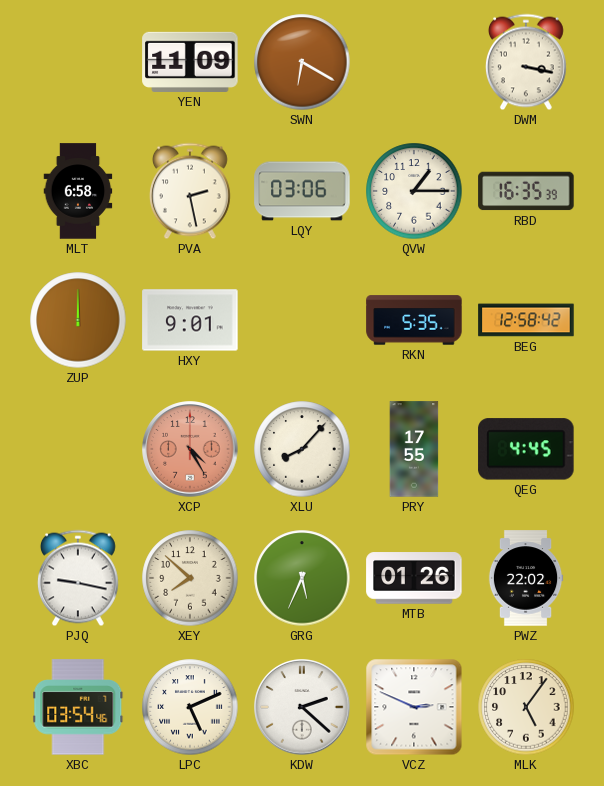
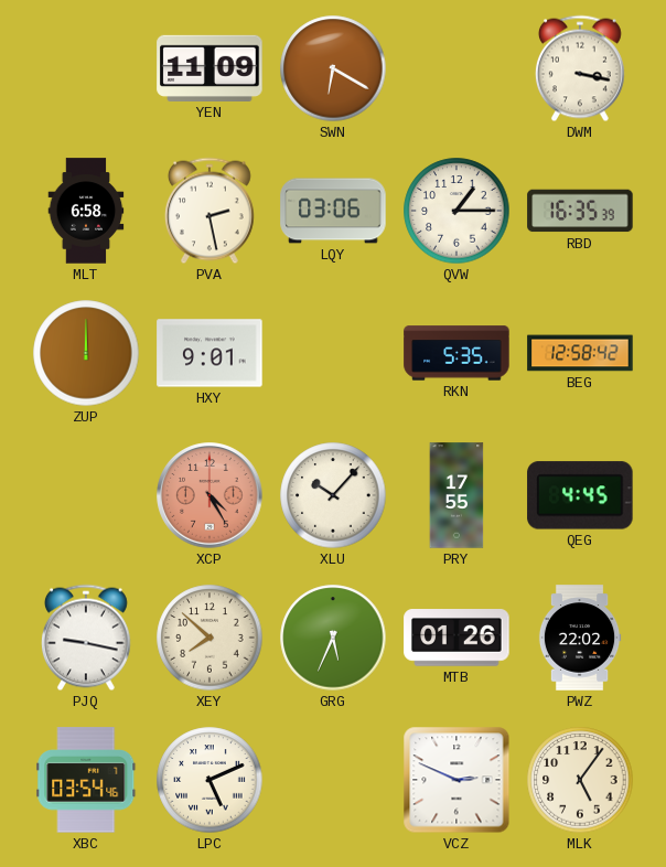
XLU: 8:07 -> 10:07 (333, 495)
KDW: 2:22 -> none (302, 707)
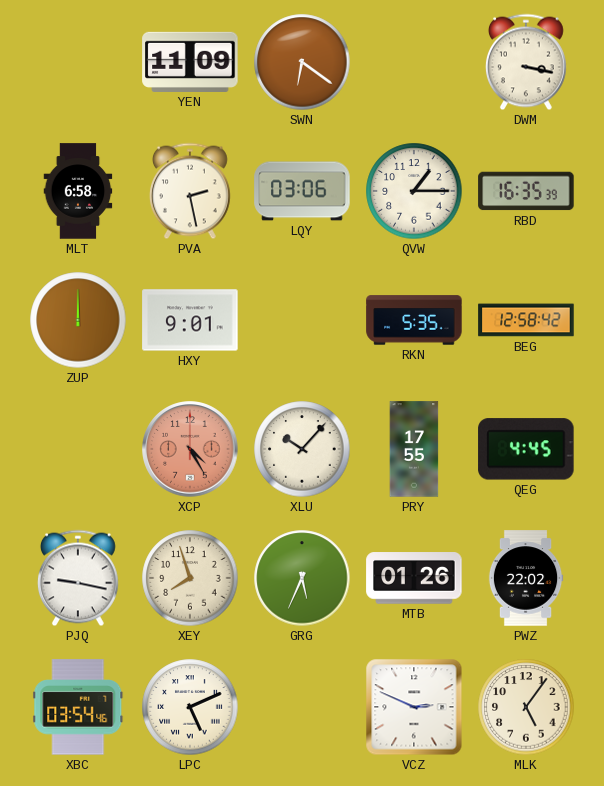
SWN: 6:20 -> 6:21 (302, 62)
XEY: 7:52 -> 7:57 (190, 578)
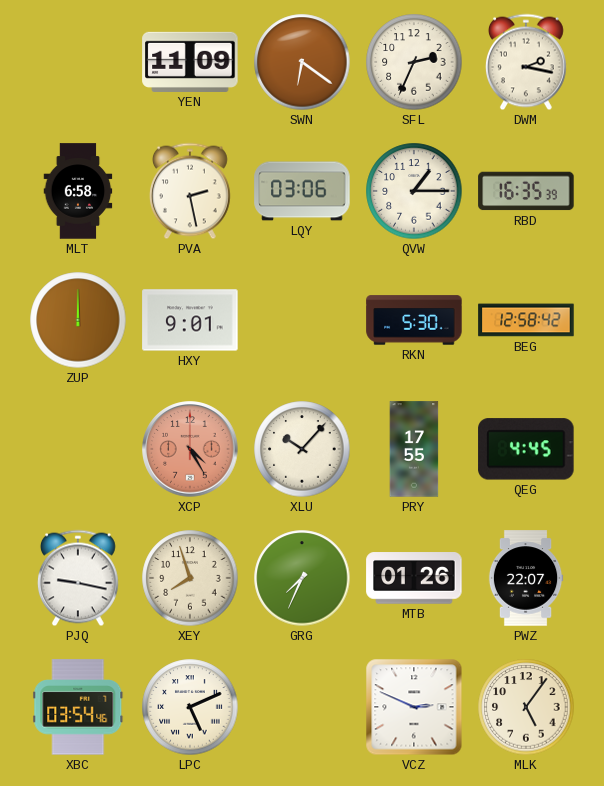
SFL: none -> 2:34 (414, 62)
DWM: 3:17 -> 2:17 (526, 62)
RKN: 5:35 -> 5:30 (414, 320)
GRG: 5:34 -> 7:34 (302, 578)
PWZ: 22:02 -> 22:07 (526, 578)
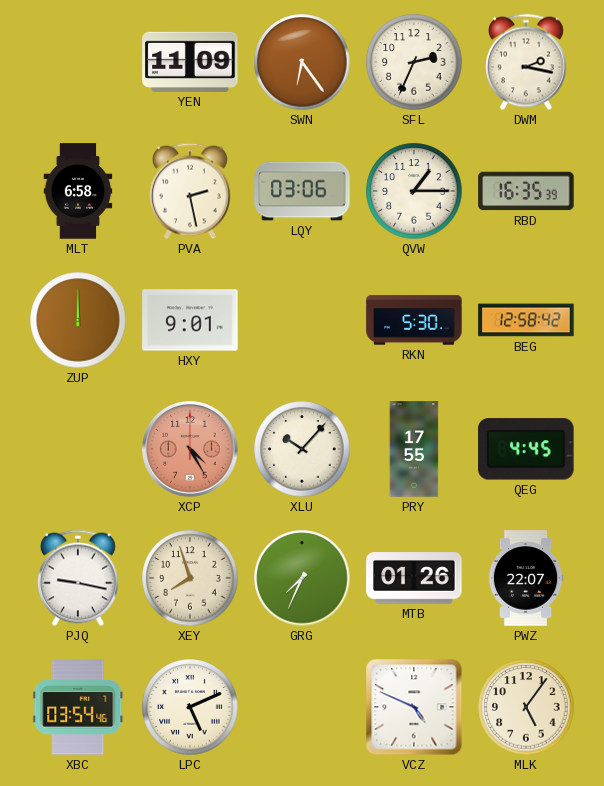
SWN: 6:21 -> 6:24 (302, 62)
VCZ: 2:49 -> 4:49 (414, 707)
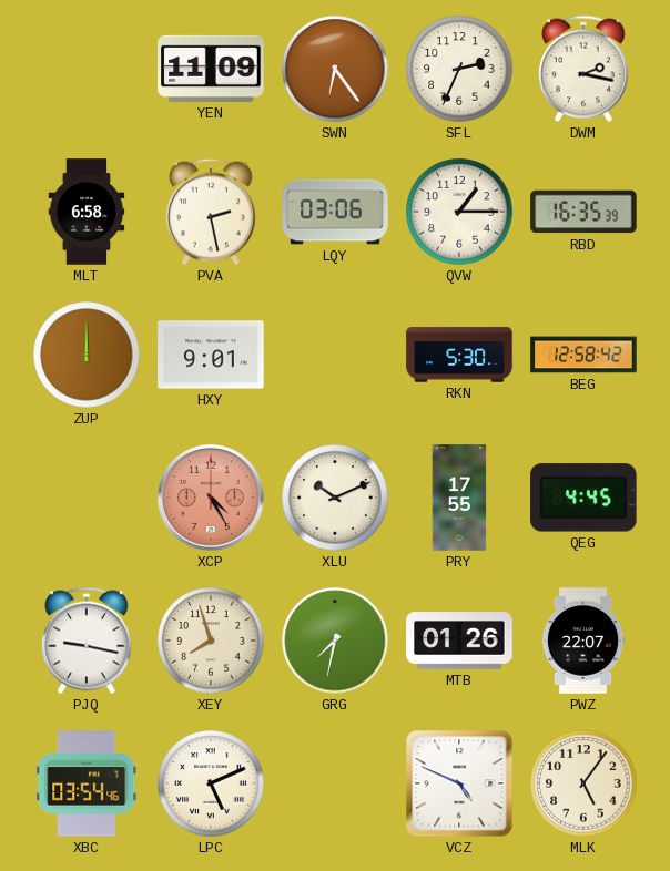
XLU: 10:07 -> 10:11 (335, 498)
GRG: 7:34 -> 7:32 (335, 641)
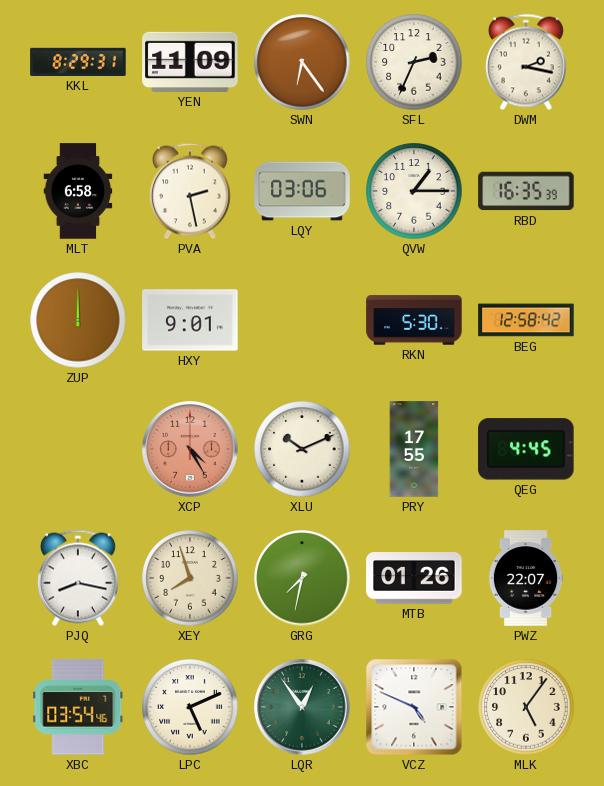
KKL: none -> 8:29 (78, 62)
PJQ: 9:17 -> 8:17 (78, 578)
LQR: none -> 12:54 (302, 707)
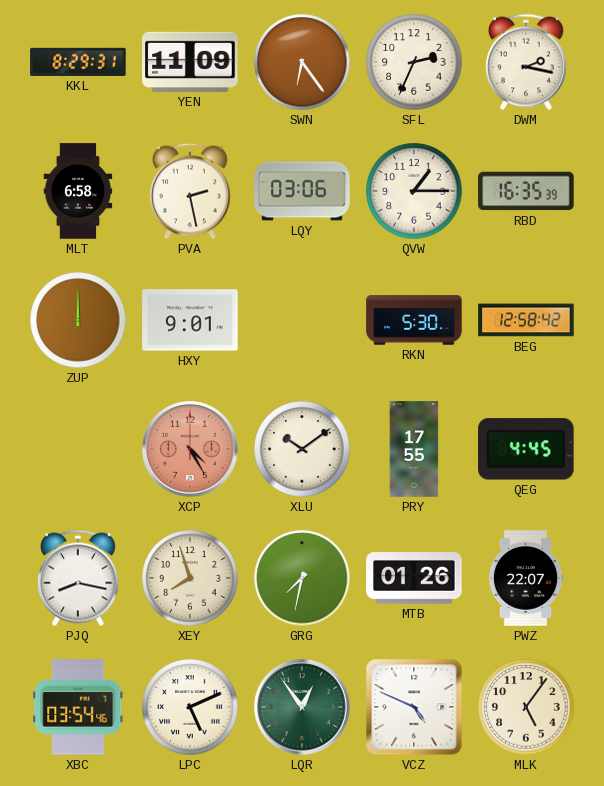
XLU: 10:11 -> 10:09 (302, 449)
